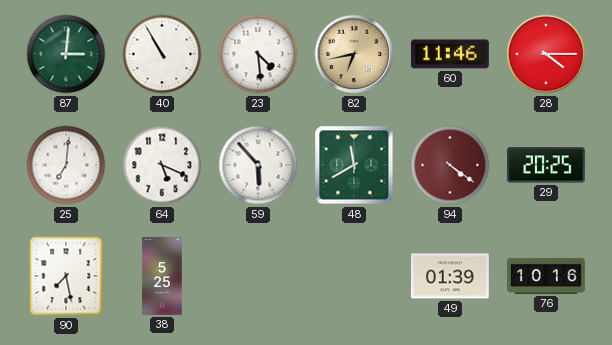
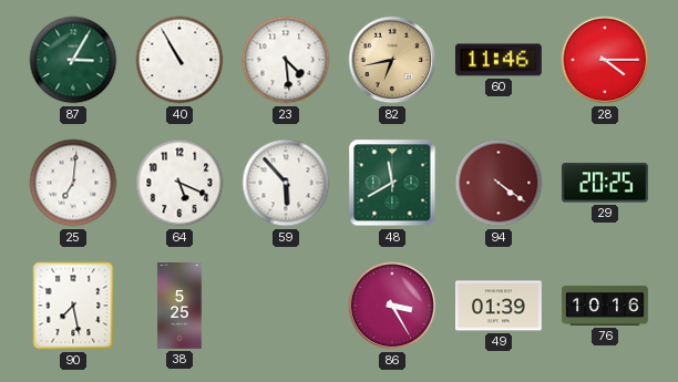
87: 3:01 -> 3:05 (73, 60)
86: none -> 3:25 (392, 306)
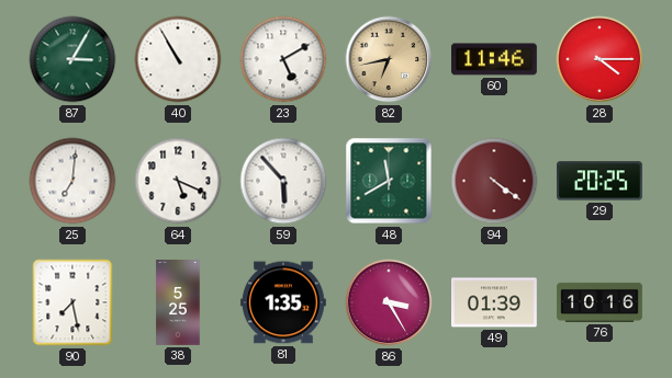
23: 4:29 -> 5:10 (283, 59)
81: none -> 1:35 (283, 302)
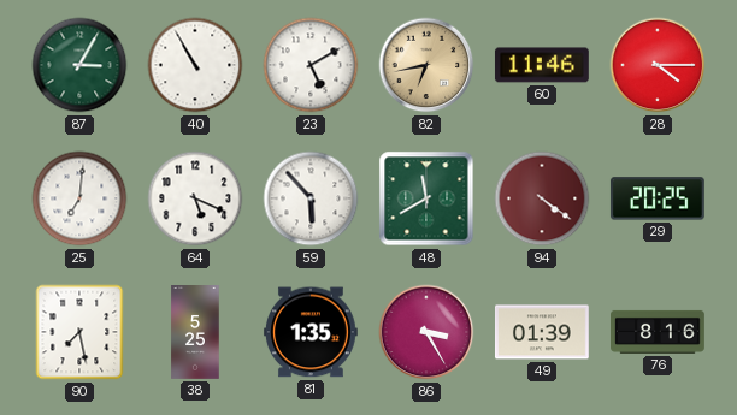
76: 10:16 -> 8:16 (659, 332)
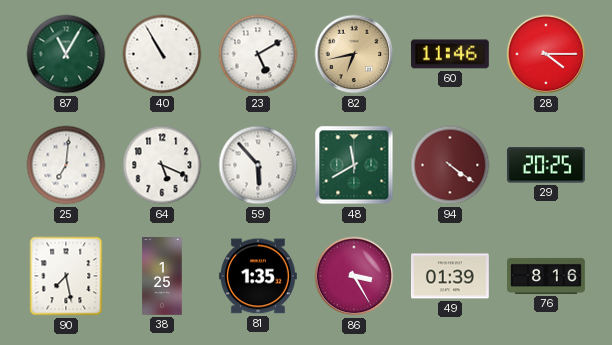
87: 3:05 -> 11:05 (66, 54)
38: 5:25 -> 1:25 (162, 276)
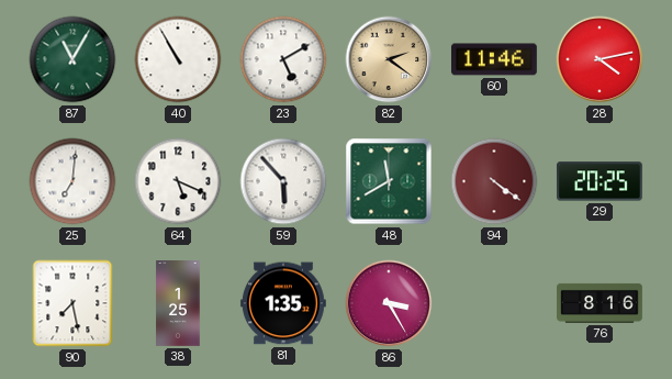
82: 6:43 -> 2:21 (389, 59)
28: 4:15 -> 4:13 (600, 59)
49: 01:39 -> none (451, 276)
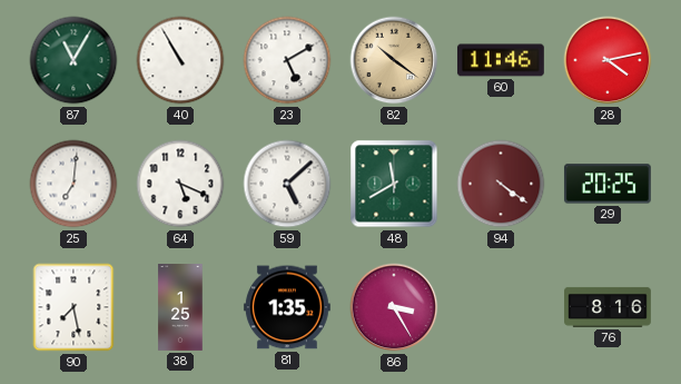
82: 2:21 -> 10:21 (394, 60)
59: 5:53 -> 5:08 (287, 184)
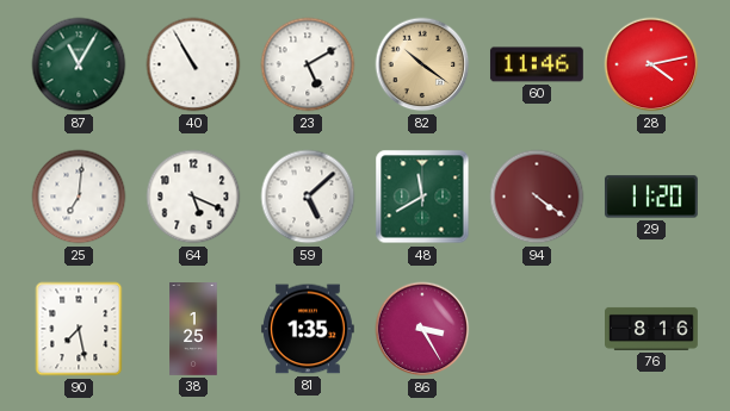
29: 20:25 -> 11:20 (651, 197)
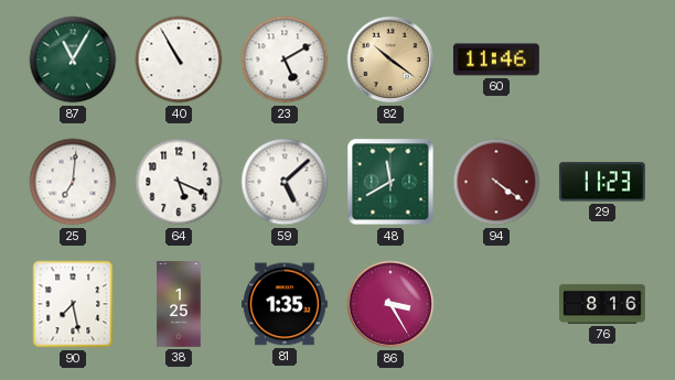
28: 4:13 -> none (651, 64)
29: 11:20 -> 11:23 (602, 182)
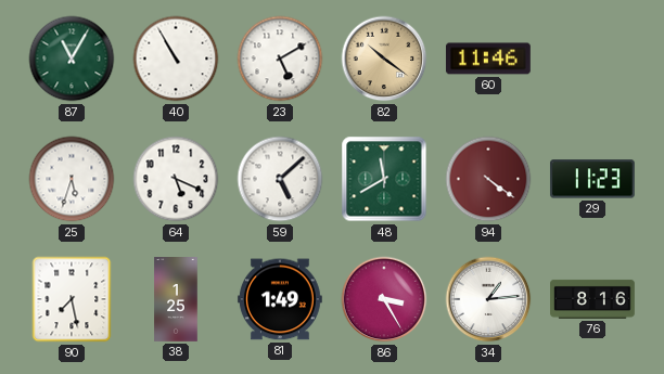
25: 7:01 -> 5:33 (72, 179)
81: 1:35 -> 1:49 (280, 299)
34: none -> 1:14 (488, 299)
